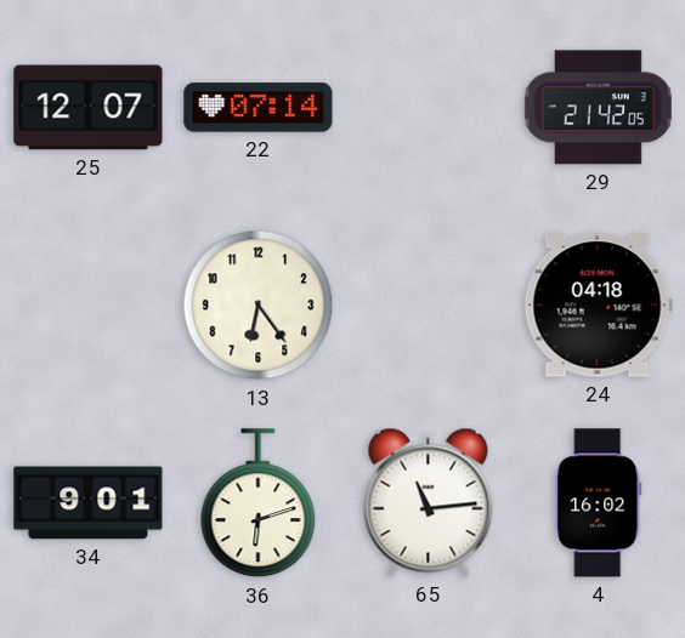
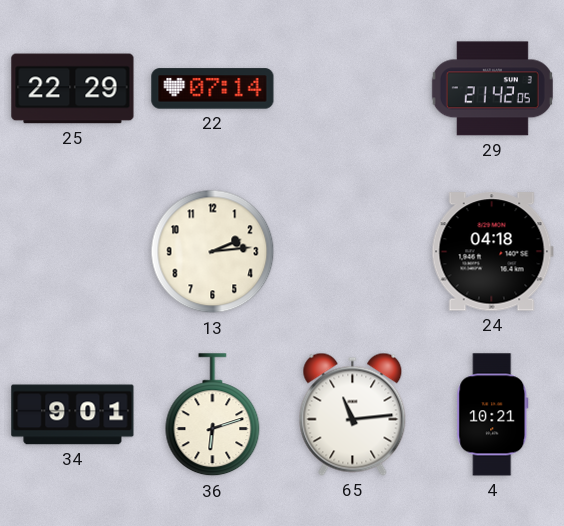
25: 12:07 -> 22:29 (73, 89)
13: 6:24 -> 2:14 (213, 252)
4: 16:02 -> 10:21 (493, 415)
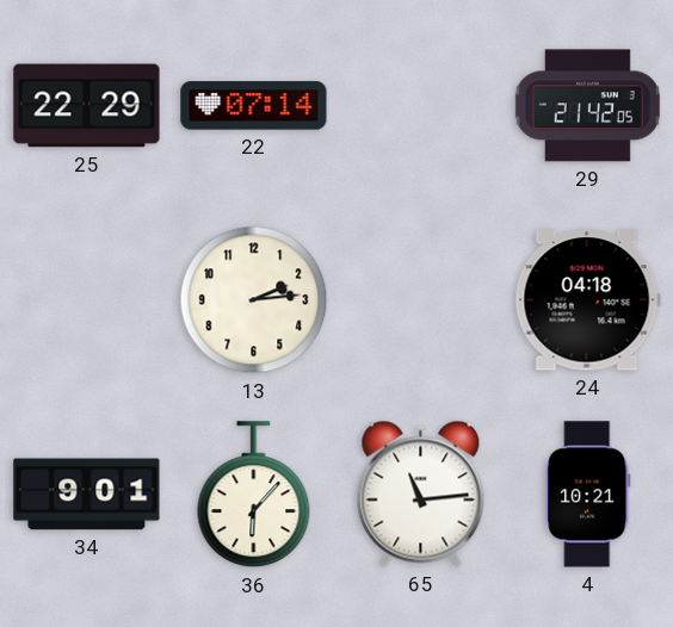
36: 6:12 -> 6:07 (254, 495)
